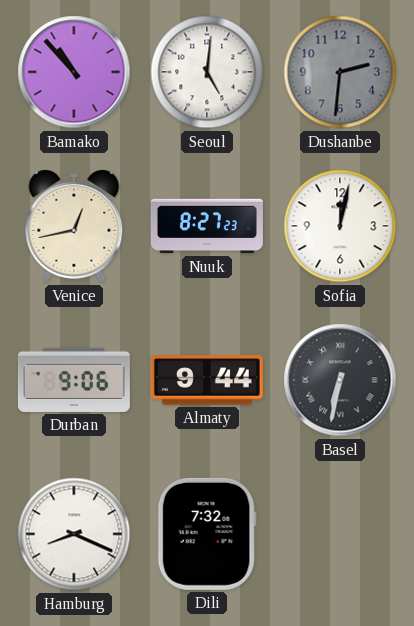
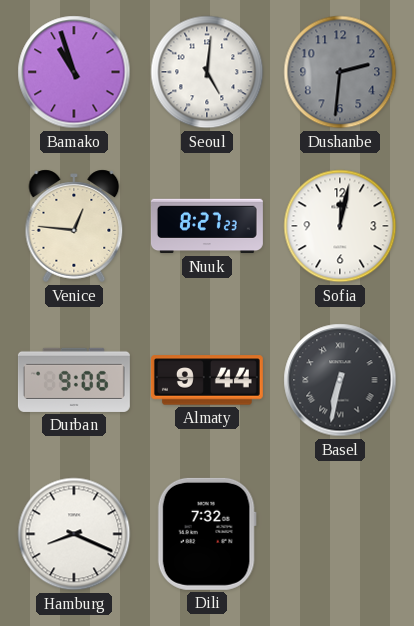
Bamako: 10:53 -> 10:57 (74, 72)
Venice: 12:43 -> 12:46 (74, 226)
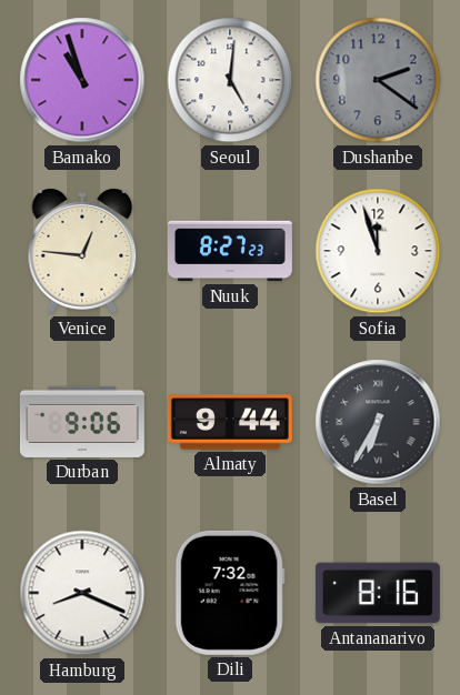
Dushanbe: 2:31 -> 2:21 (378, 80)
Sofia: 12:02 -> 11:57 (378, 251)
Basel: 6:32 -> 6:35 (378, 422)
Antananarivo: none -> 8:16 (378, 593)
